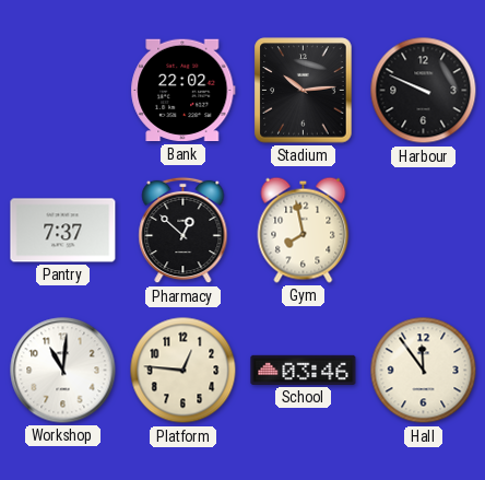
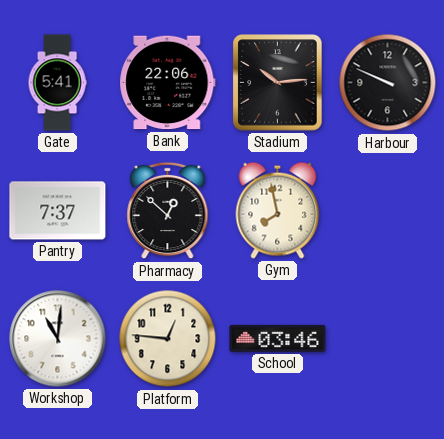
Gate: none -> 5:41 (57, 83)
Bank: 22:02 -> 22:06 (168, 83)
Hall: 11:54 -> none (424, 371)
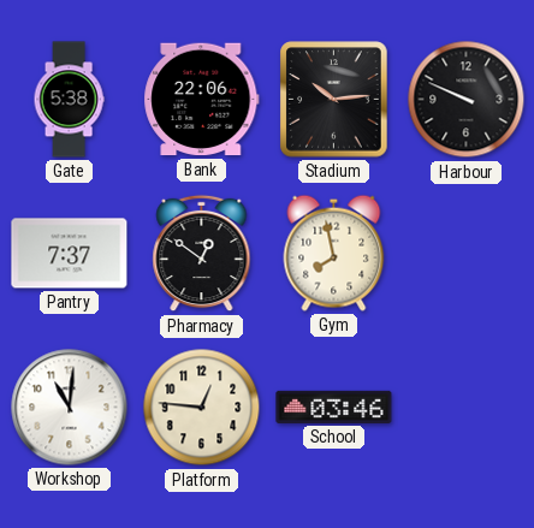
Gate: 5:41 -> 5:38 (69, 100)
Pharmacy: 12:52 -> 12:51 (202, 254)
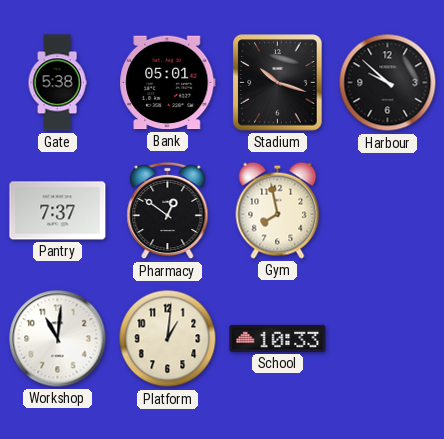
Bank: 22:06 -> 05:01 (168, 83)
Stadium: 10:14 -> 10:18 (278, 83)
Harbour: 9:49 -> 9:52 (388, 83)
Platform: 12:46 -> 1:01 (168, 339)
School: 03:46 -> 10:33 (278, 338)
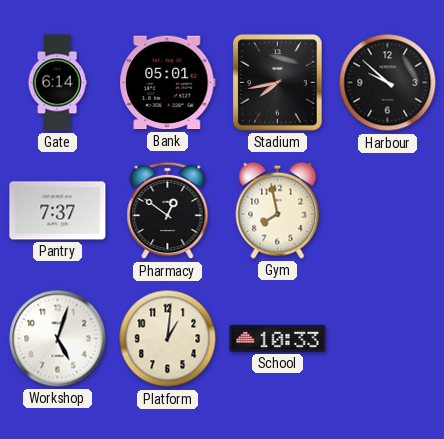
Gate: 5:38 -> 6:14 (57, 83)
Stadium: 10:18 -> 7:43 (278, 83)
Workshop: 11:01 -> 5:03 (58, 339)
